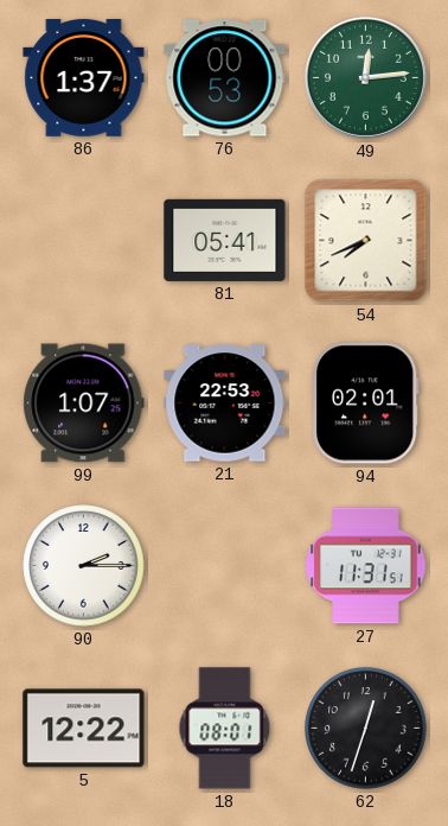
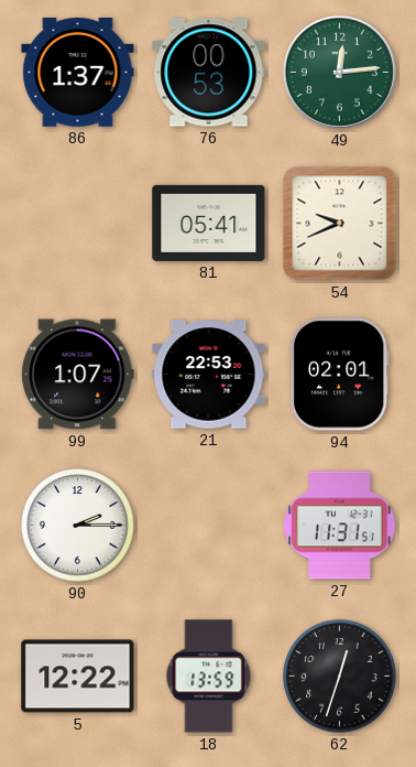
54: 7:41 -> 9:41 (340, 224)
18: 08:01 -> 13:59 (209, 677)
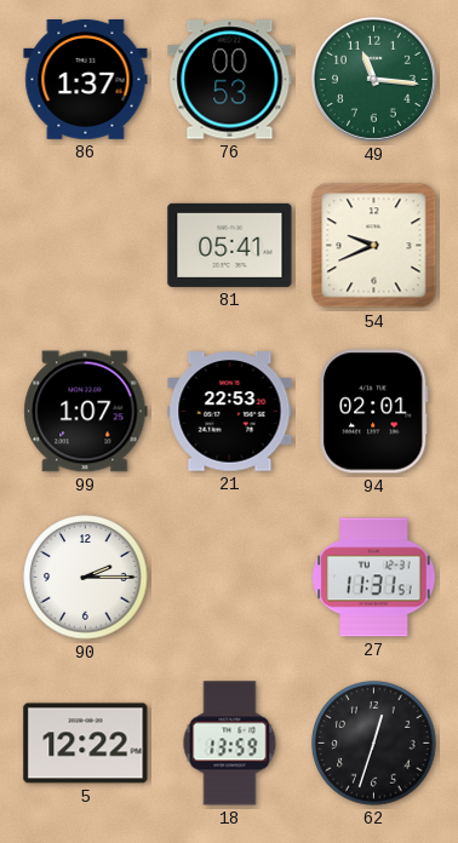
49: 12:14 -> 11:16 (373, 79)
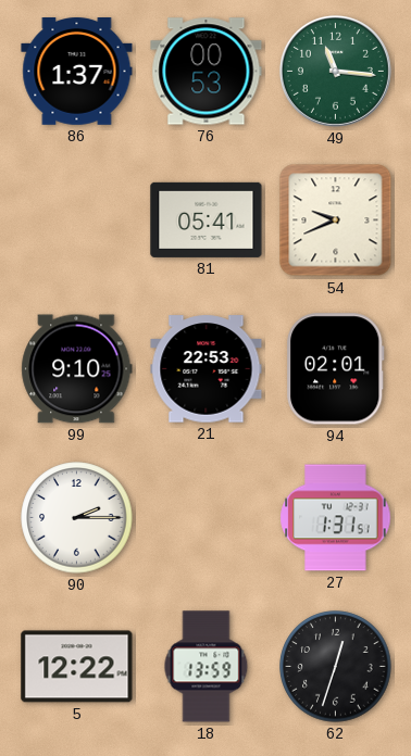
99: 1:07 -> 9:10 (77, 369)
27: 11:31 -> 1:31 (336, 518)
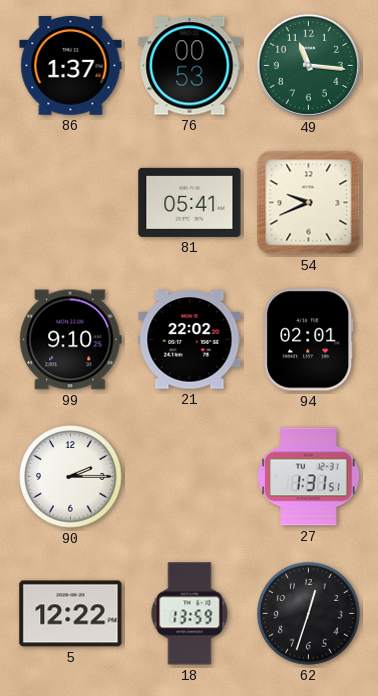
21: 22:53 -> 22:02 (190, 340)
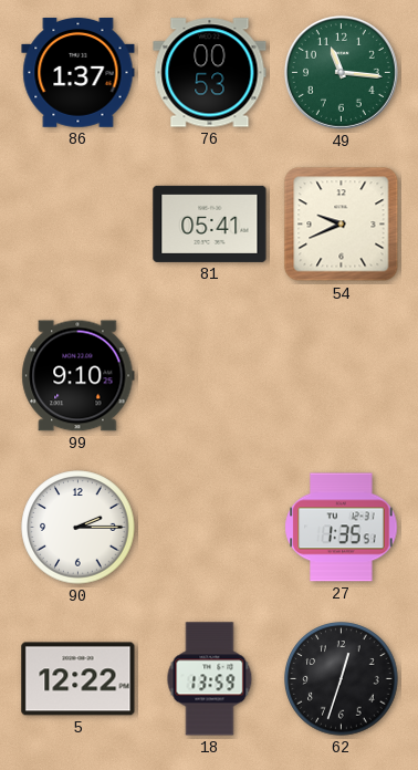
21: 22:02 -> none (190, 340)
94: 02:01 -> none (309, 340)
27: 1:31 -> 1:35 (342, 528)
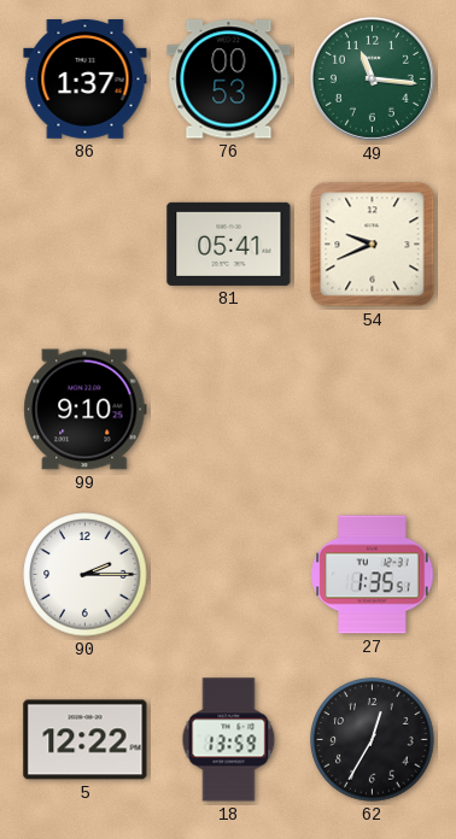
62: 12:33 -> 12:35 (373, 740)
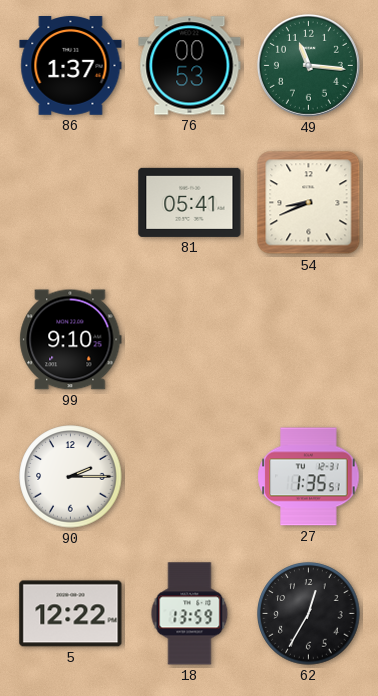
54: 9:41 -> 8:41 (309, 203)
